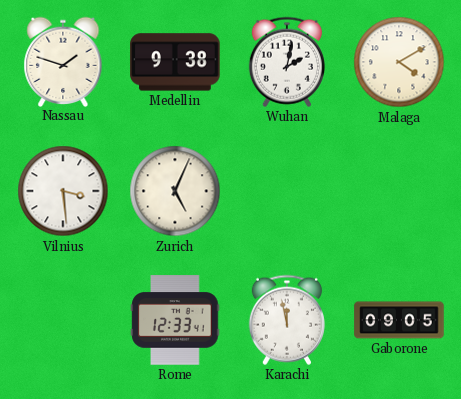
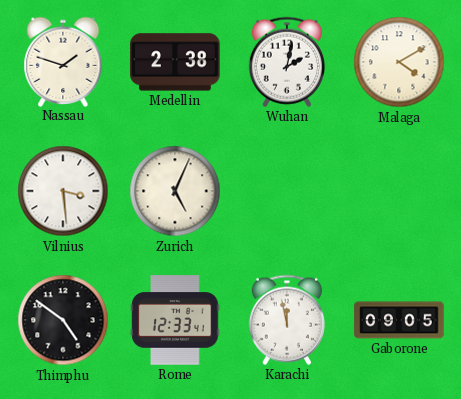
Medellin: 9:38 -> 2:38 (175, 62)
Thimphu: none -> 4:51 (63, 320)
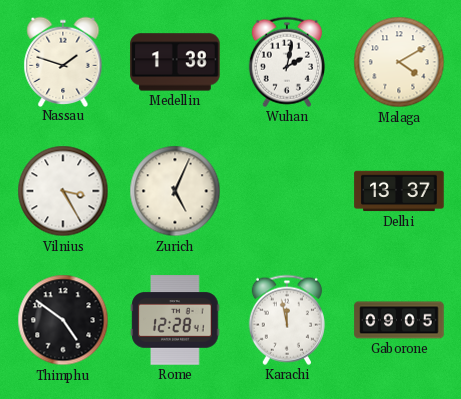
Medellin: 2:38 -> 1:38 (175, 62)
Vilnius: 3:29 -> 3:25 (63, 191)
Delhi: none -> 13:37 (399, 191)
Rome: 12:33 -> 12:28 (175, 320)
